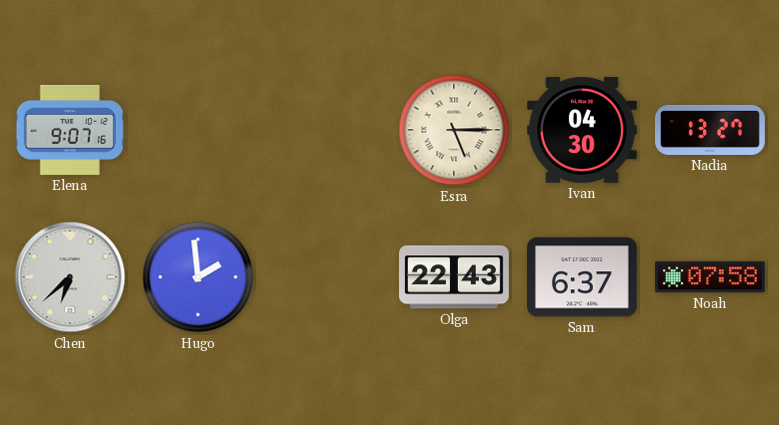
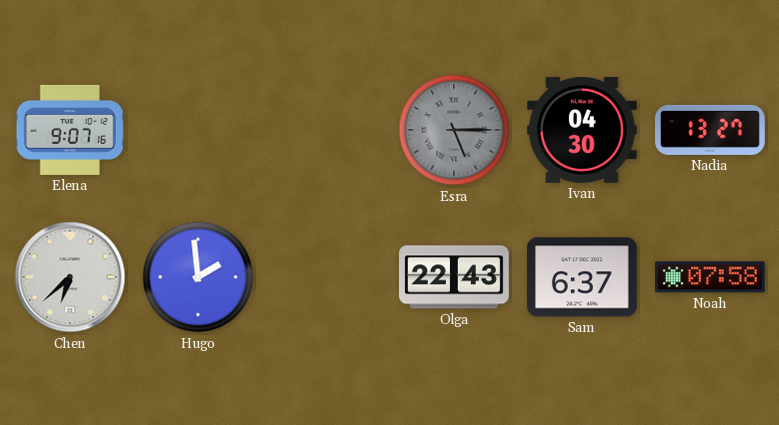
Esra dial: cream -> grey (454, 130)
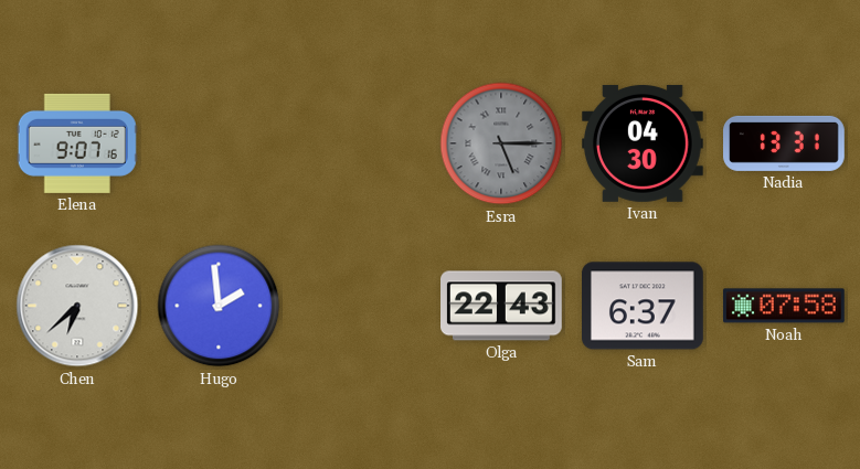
Nadia: 13:27 -> 13:31 (785, 143)
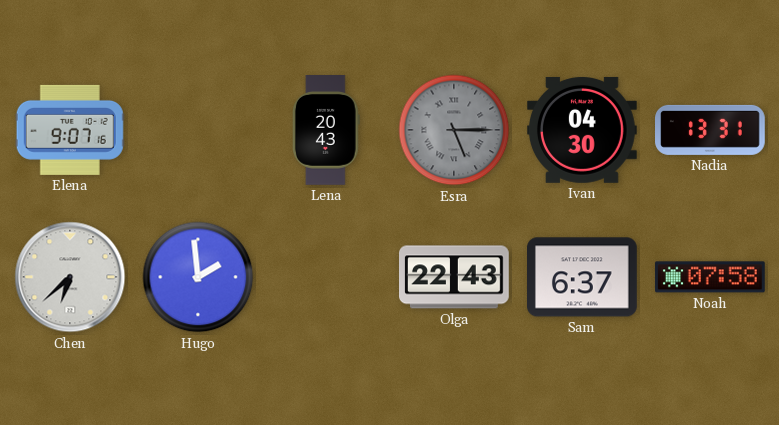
Lena: none -> 20:43 (326, 131)
